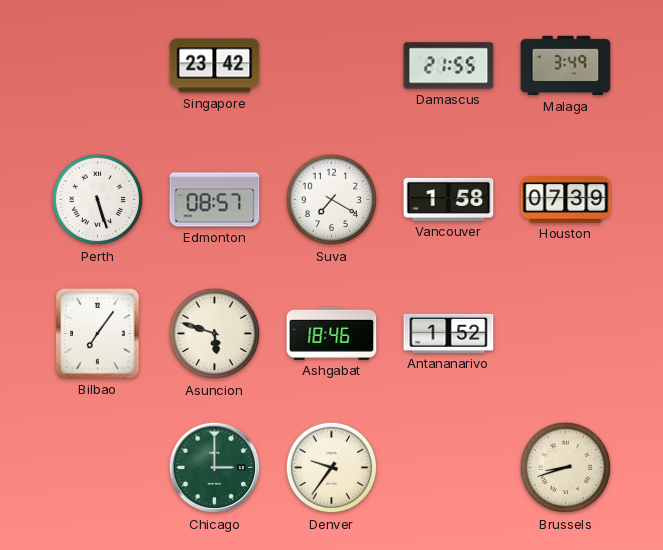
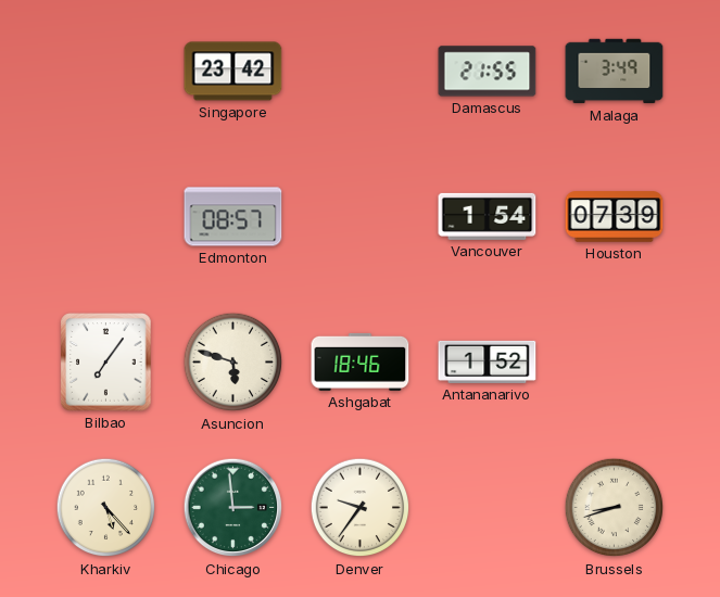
Perth: 5:27 -> none (98, 200)
Suva: 7:20 -> none (332, 200)
Vancouver: 1:58 -> 1:54 (488, 216)
Kharkiv: none -> 5:23 (106, 508)
Chicago: 3:00 -> 2:59 (233, 508)
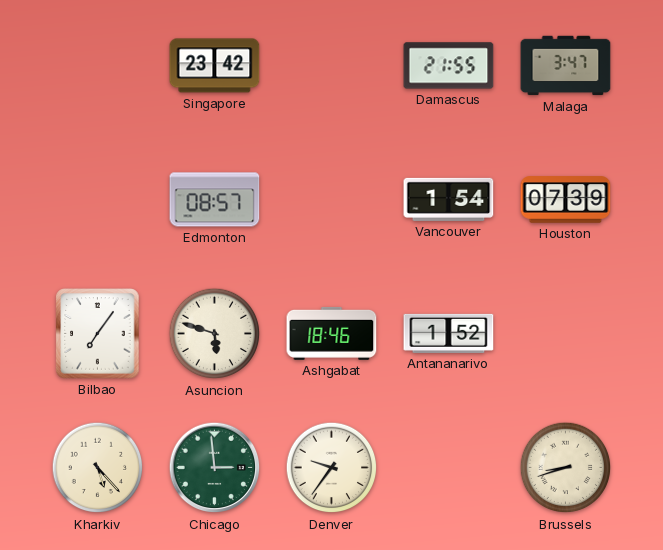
Malaga: 3:49 -> 3:47 (566, 66)
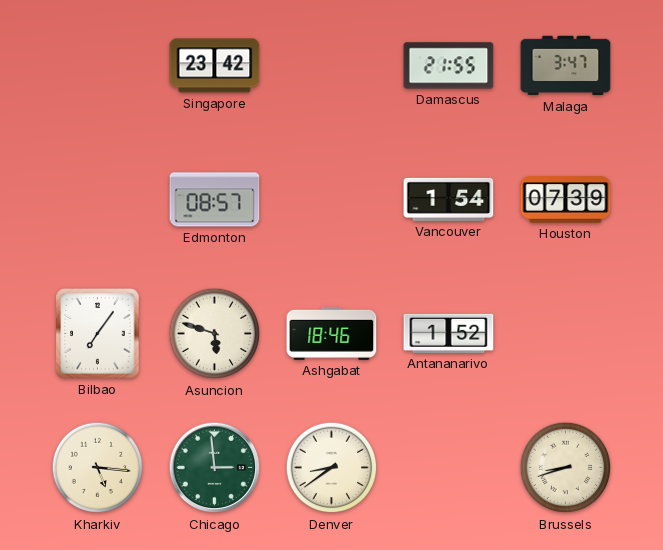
Kharkiv: 5:23 -> 5:16 (98, 468)
Denver: 9:36 -> 8:39 (332, 468)
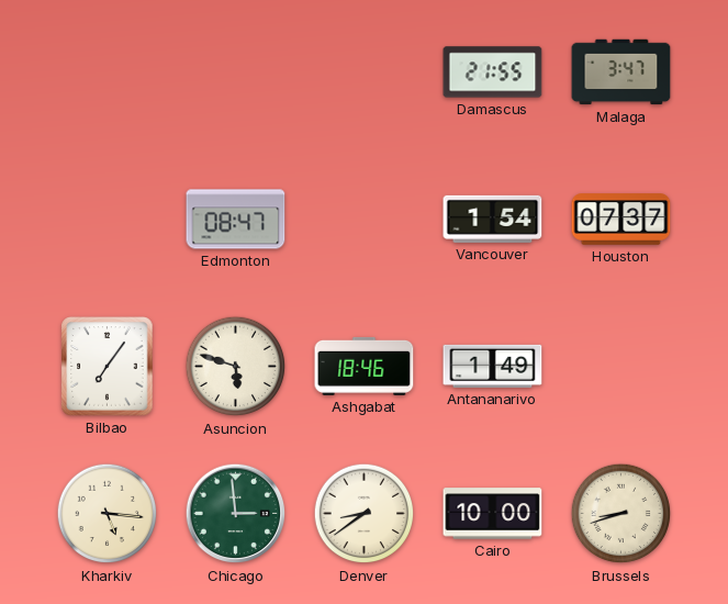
Singapore: 23:42 -> none (215, 66)
Edmonton: 08:57 -> 08:47 (236, 220)
Houston: 07:39 -> 07:37 (621, 220)
Antananarivo: 1:52 -> 1:49 (493, 366)
Cairo: none -> 10:00 (493, 514)
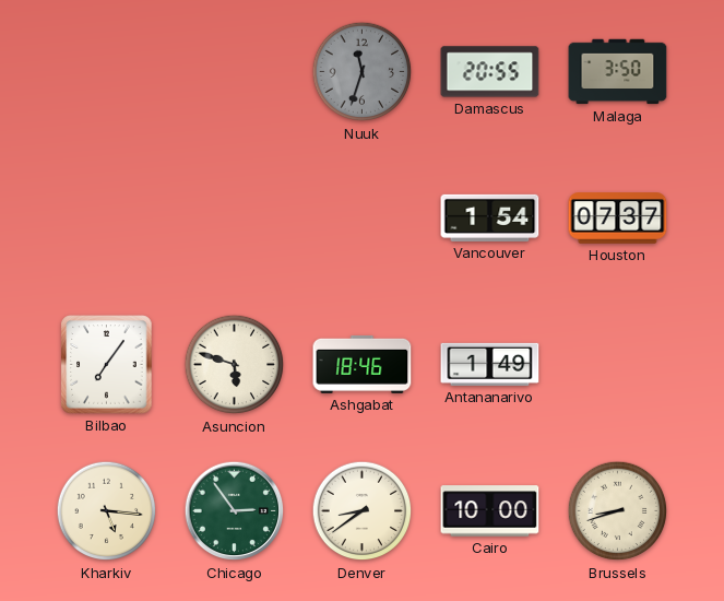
Nuuk: none -> 11:33 (363, 72)
Damascus: 21:55 -> 20:55 (490, 72)
Malaga: 3:47 -> 3:50 (618, 72)
Edmonton: 08:47 -> none (236, 220)
Chicago: 2:59 -> 2:54 (235, 511)
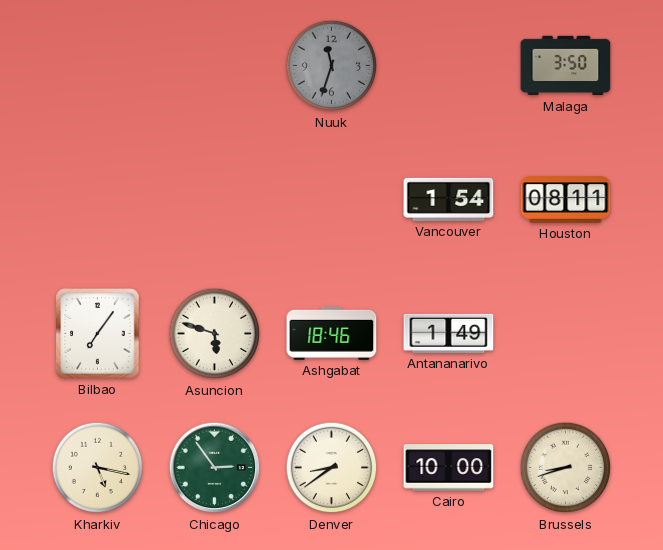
Damascus: 20:55 -> none (490, 72)
Houston: 07:37 -> 08:11 (566, 200)
Kharkiv: 5:16 -> 5:17 (98, 468)
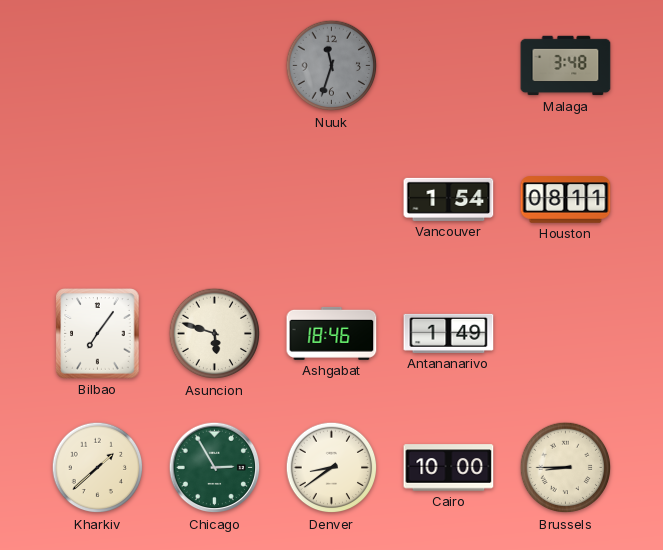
Malaga: 3:50 -> 3:48 (566, 66)
Kharkiv: 5:17 -> 1:38 (98, 468)
Chicago: 2:54 -> 2:55 (215, 468)
Brussels: 8:42 -> 8:45 (566, 468)
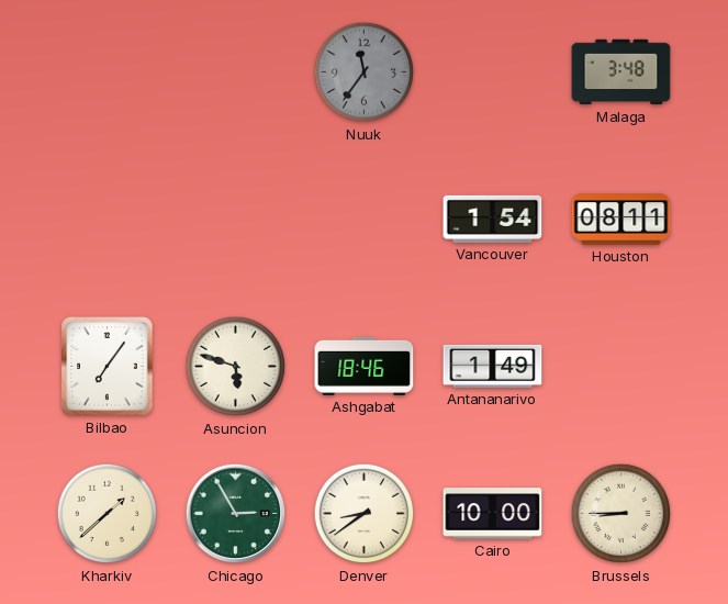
Nuuk: 11:33 -> 11:36 (365, 72)
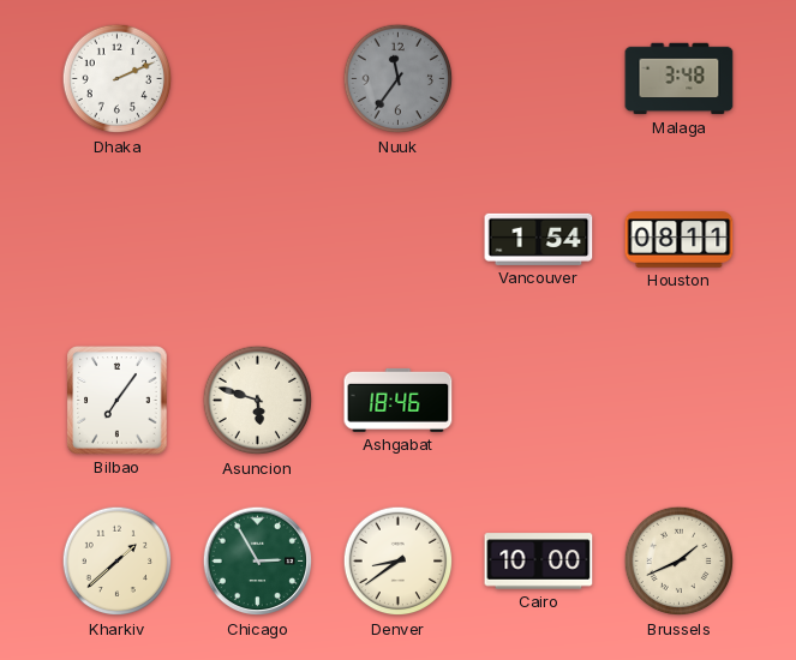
Dhaka: none -> 2:11 (118, 79)
Antananarivo: 1:49 -> none (493, 366)
Brussels: 8:45 -> 1:41 (680, 562)
